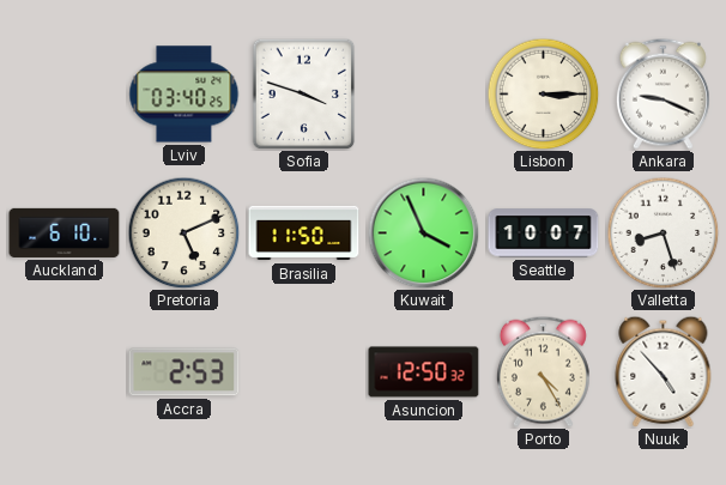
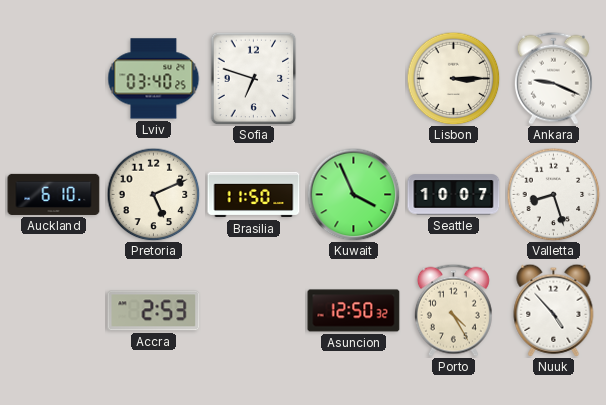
Sofia: 3:48 -> 6:48 (254, 78)
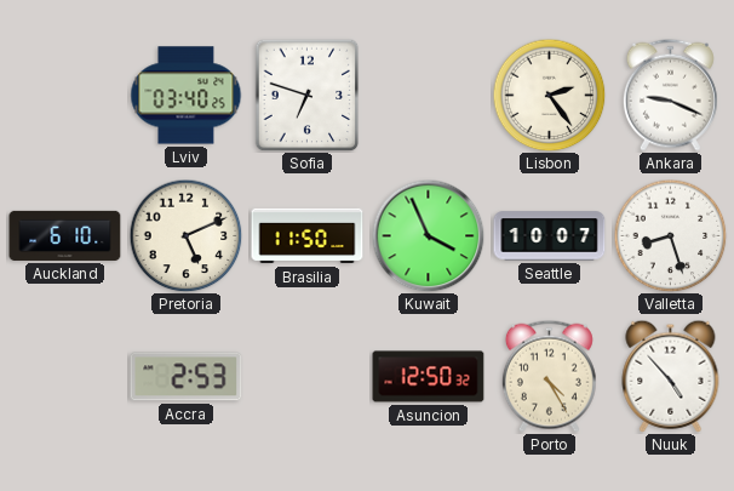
Lisbon: 3:15 -> 2:24 (549, 95)
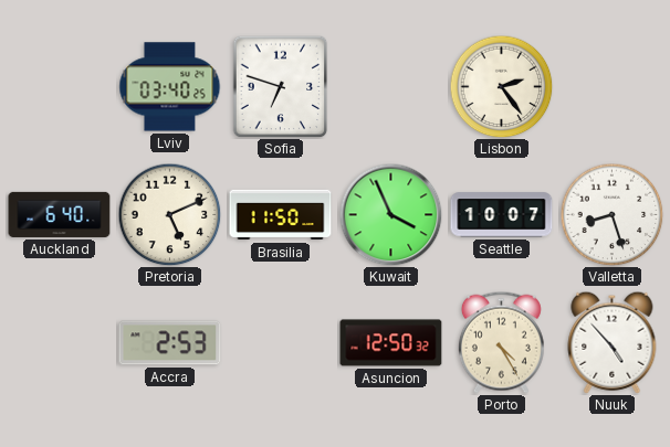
Ankara: 9:19 -> none (670, 95)
Auckland: 6:10 -> 6:40 (60, 214)
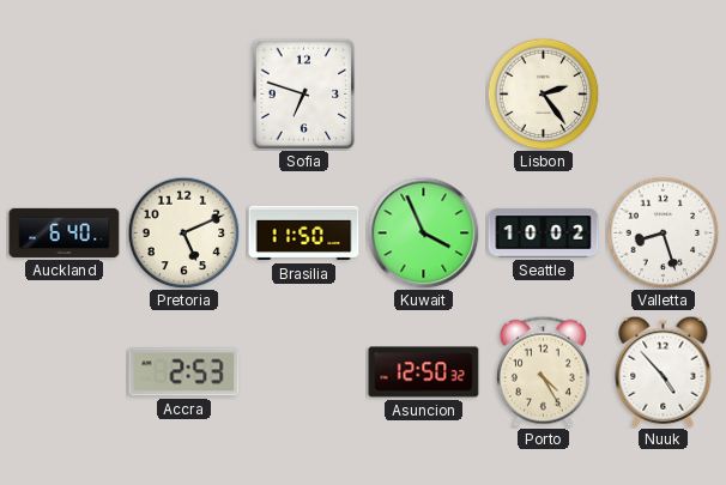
Lviv: 03:40 -> none (170, 87)
Seattle: 10:07 -> 10:02 (544, 234)
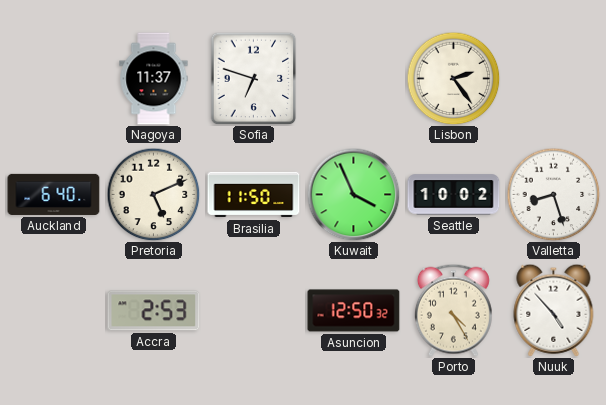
Nagoya: none -> 11:37 (154, 79)
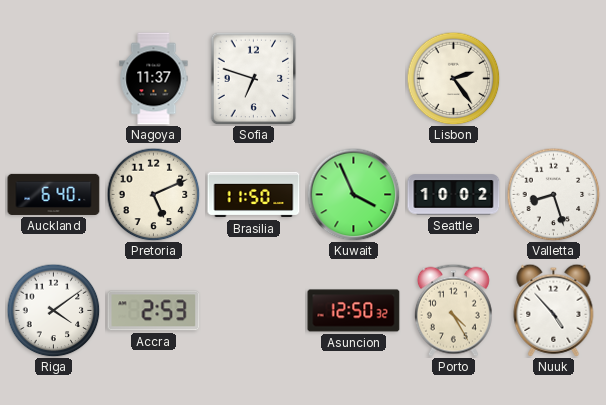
Riga: none -> 4:09 (53, 310)
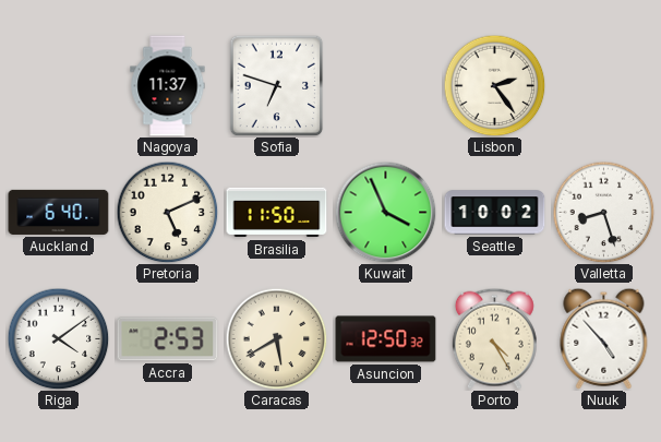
Caracas: none -> 5:40 (276, 338)
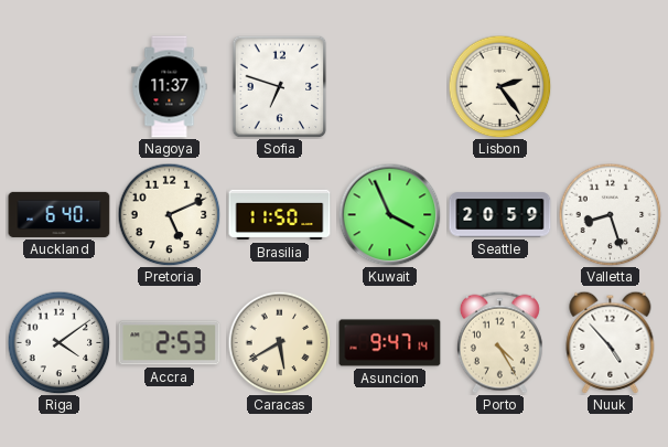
Seattle: 10:02 -> 20:59 (500, 215)
Asuncion: 12:50 -> 9:47 (390, 343)
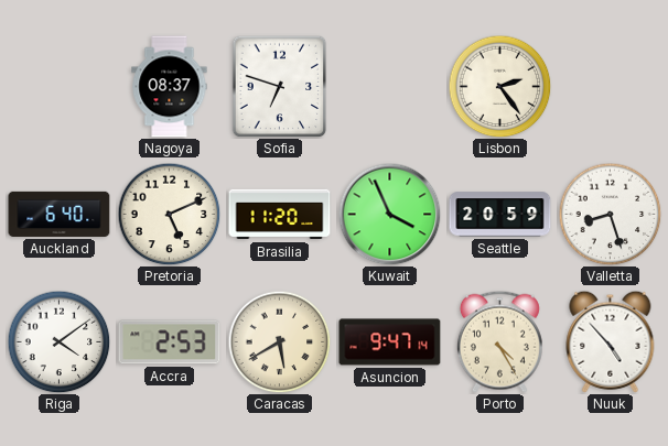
Nagoya: 11:37 -> 08:37 (170, 87)
Brasilia: 11:50 -> 11:20 (280, 215)
